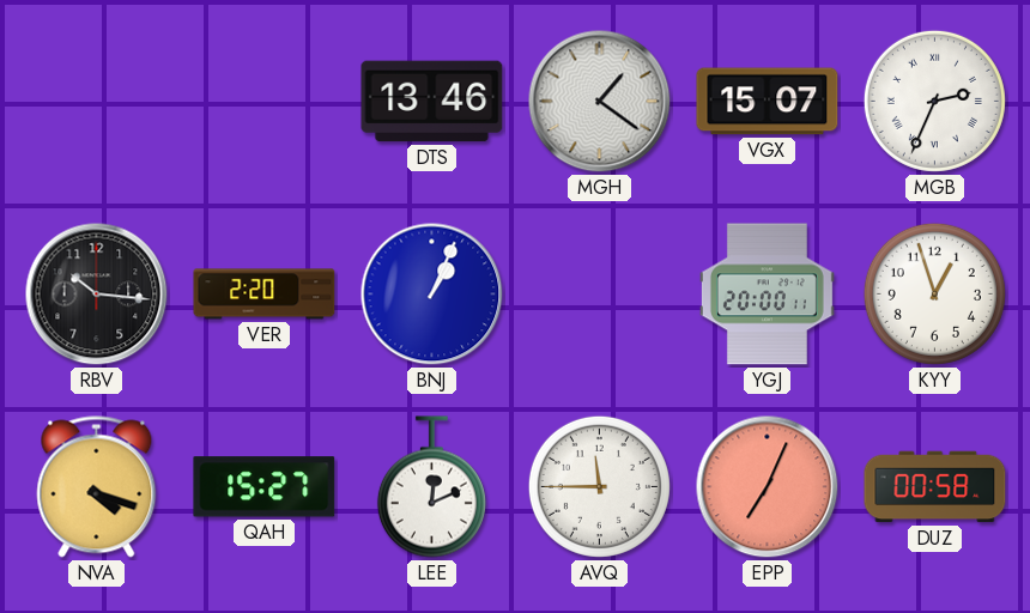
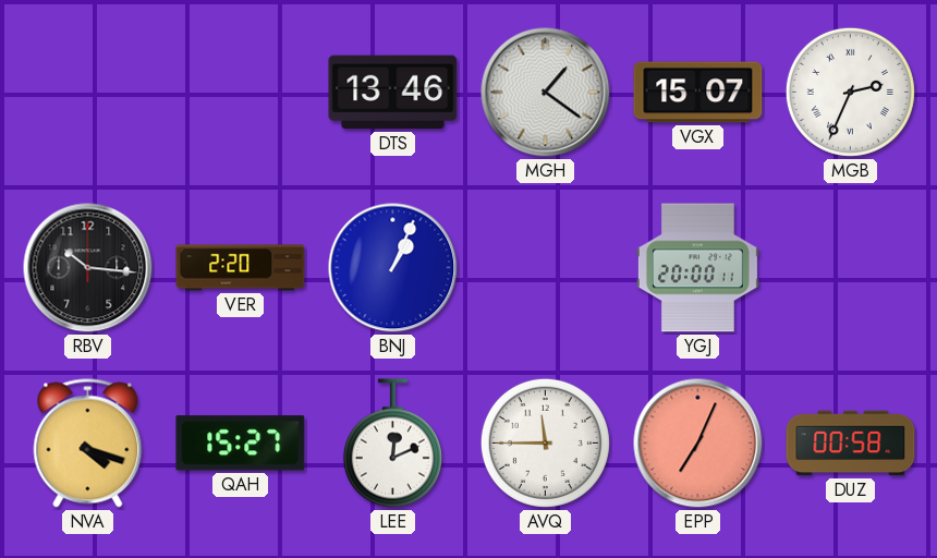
KYY: 12:57 -> none (934, 293)
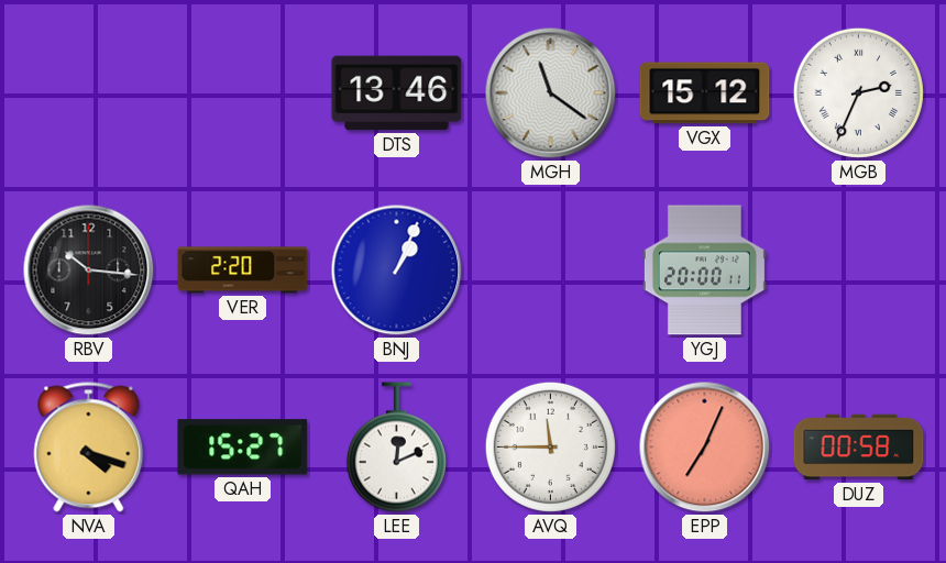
MGH: 1:21 -> 11:21 (551, 93)
VGX: 15:07 -> 15:12 (705, 93)
